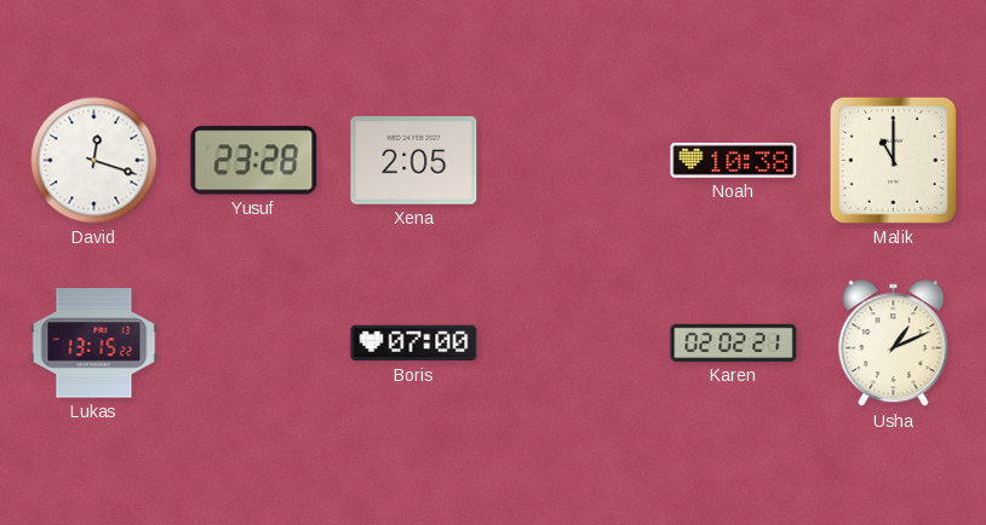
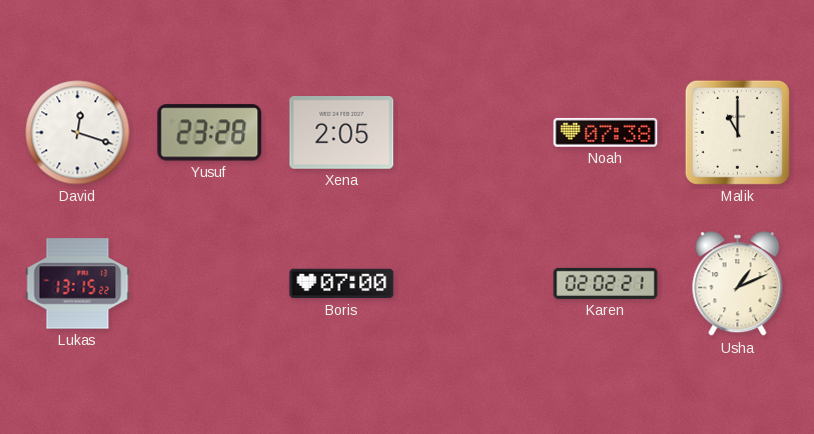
Noah: 10:38 -> 07:38 (606, 132)
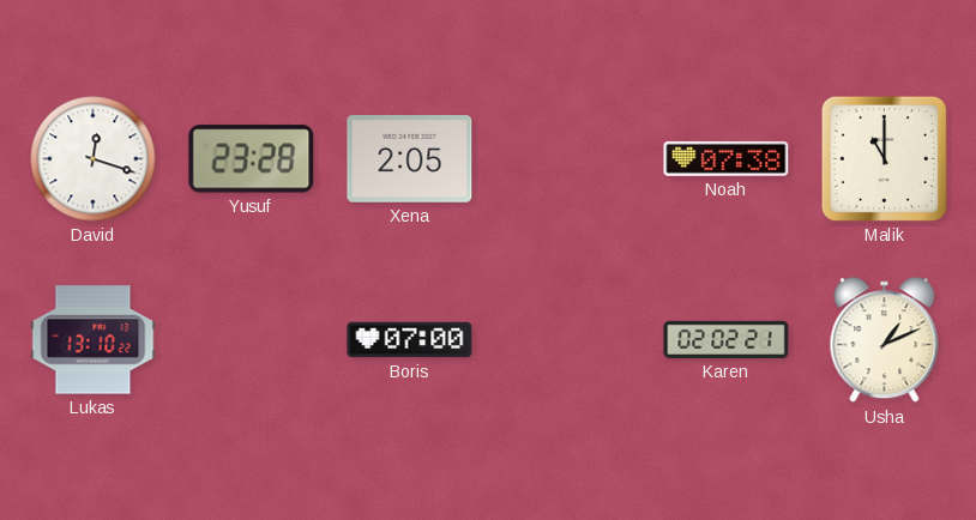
Lukas: 13:15 -> 13:10 (94, 340)
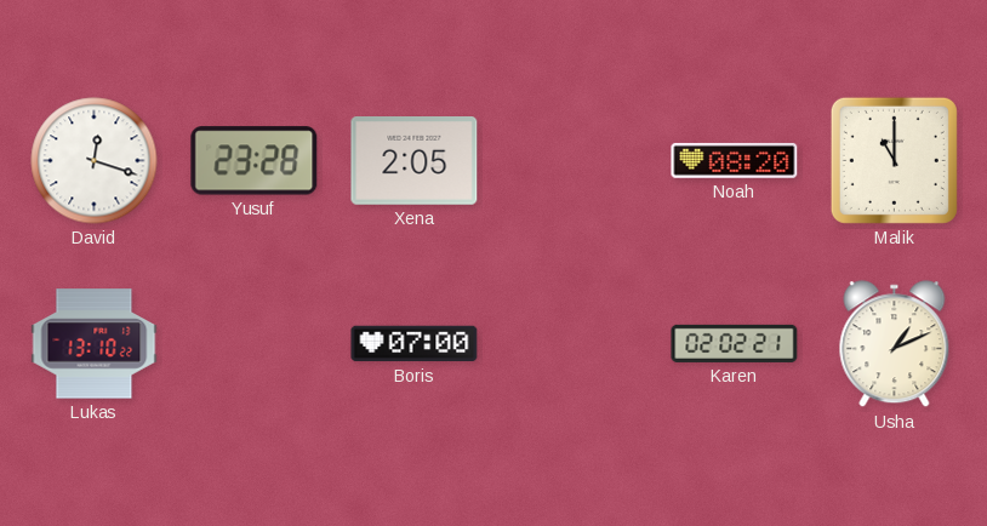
Noah: 07:38 -> 08:20 (735, 160)
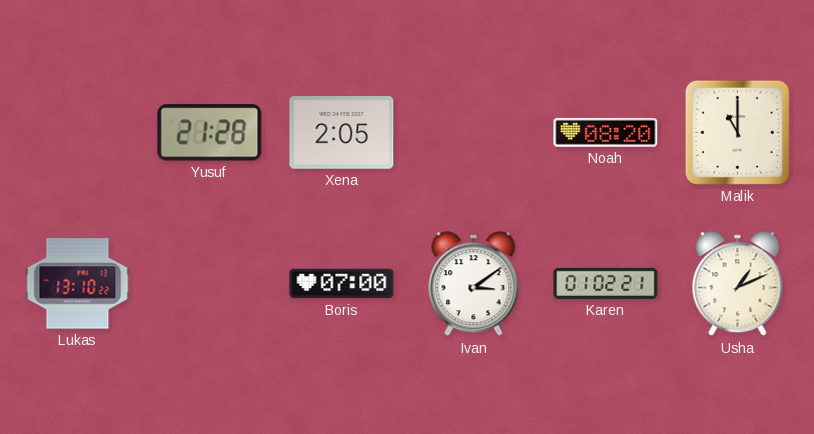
David: 12:18 -> none (95, 161)
Yusuf: 23:28 -> 21:28 (210, 133)
Ivan: none -> 3:09 (474, 284)
Karen: 02:02 -> 01:02 (606, 283)
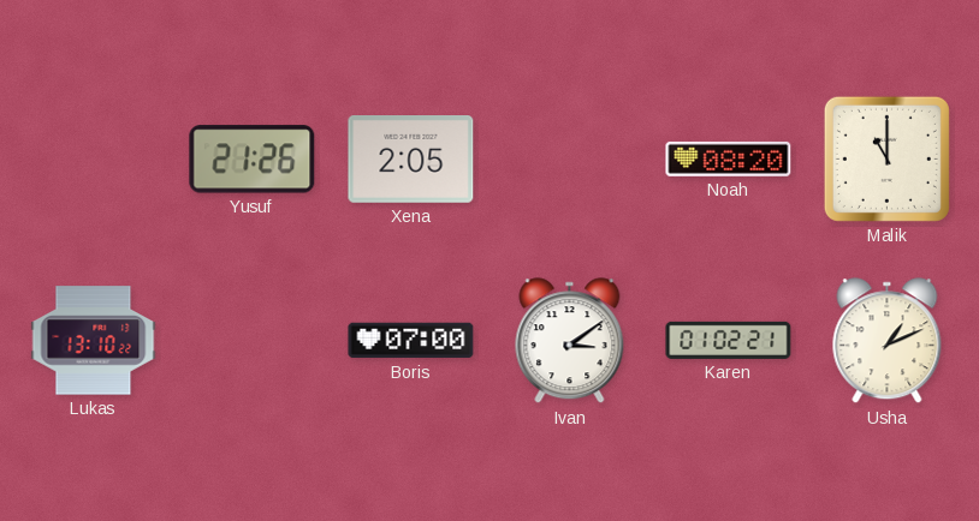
Yusuf: 21:28 -> 21:26 (253, 160)
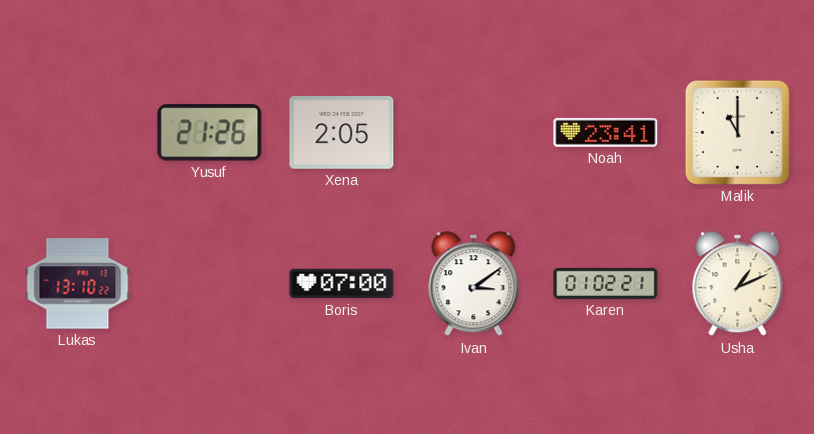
Noah: 08:20 -> 23:41 (606, 132)
